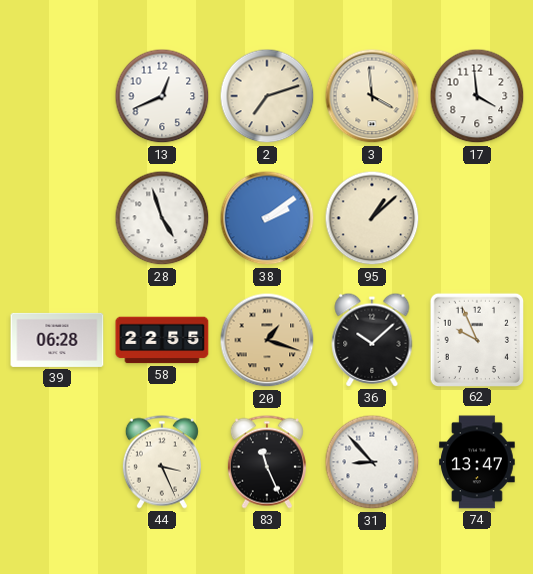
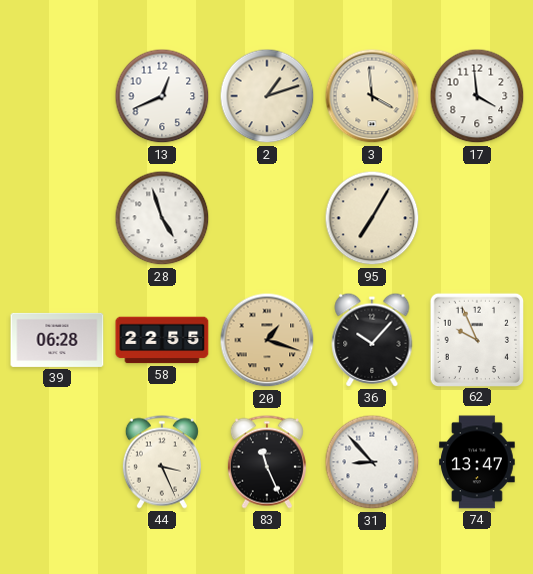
2: 7:12 -> 1:12 (267, 96)
38: 2:09 -> none (267, 218)
95: 1:08 -> 7:05 (372, 218)
36: 10:08 -> 10:07 (372, 340)
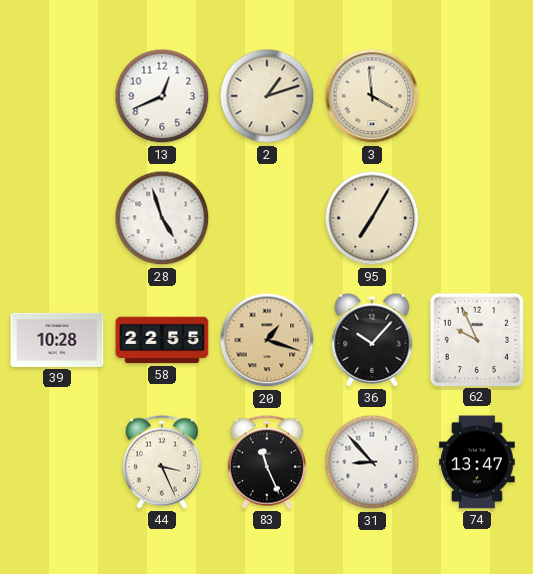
17: 3:59 -> none (477, 96)
39: 06:28 -> 10:28 (57, 340)
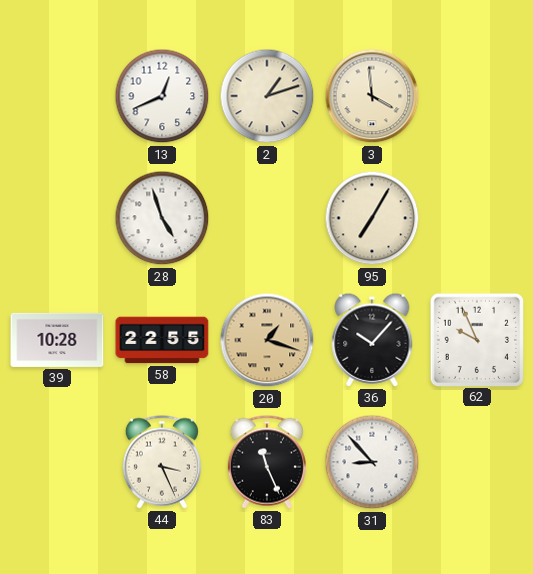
74: 13:47 -> none (477, 462)
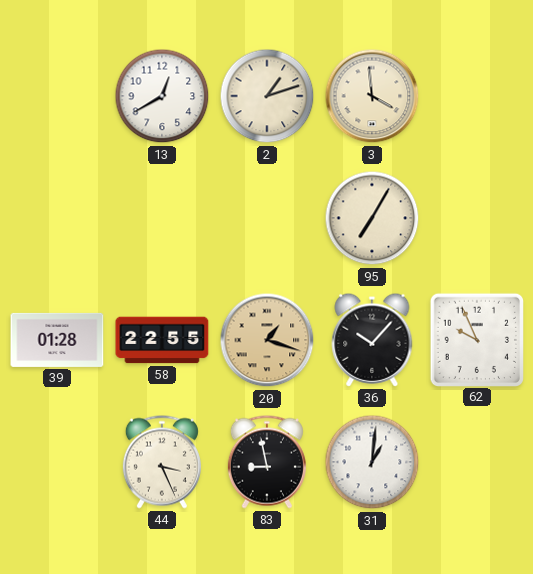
13: 12:41 -> 12:40 (162, 96)
28: 4:57 -> none (162, 218)
39: 10:28 -> 01:28 (57, 340)
83: 11:26 -> 8:58 (267, 462)
31: 8:53 -> 1:01 (372, 462)
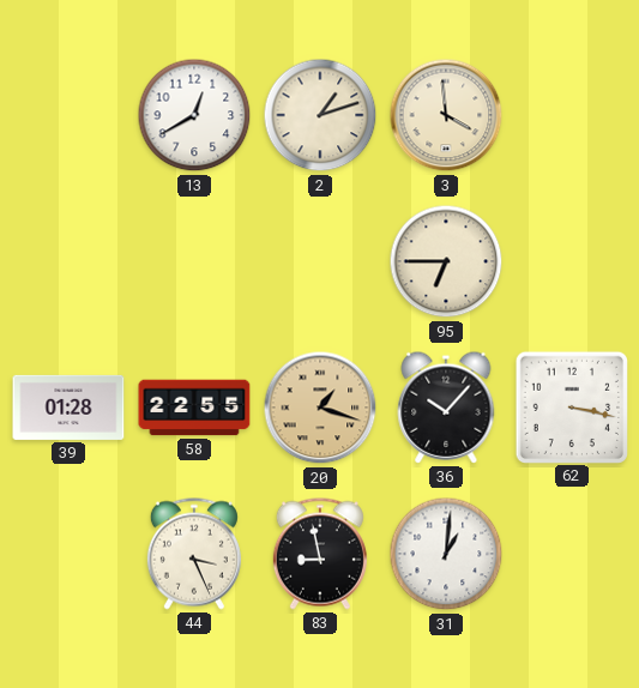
95: 7:05 -> 6:45 (446, 261)
62: 9:56 -> 3:17 (571, 406)
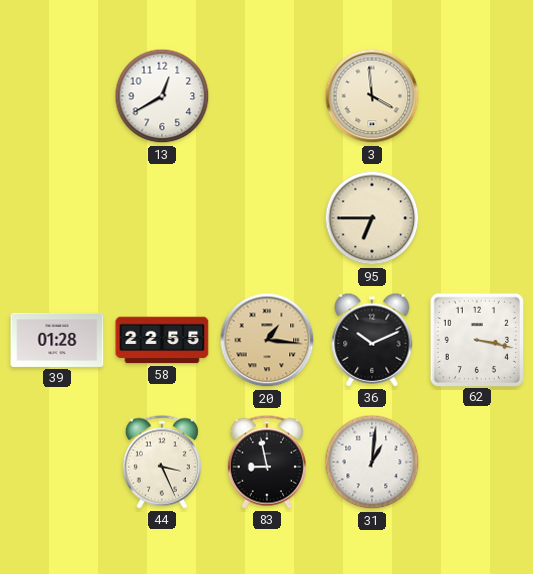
2: 1:12 -> none (320, 115)
20: 1:18 -> 1:16 (267, 340)
36: 10:07 -> 10:11 (372, 340)
